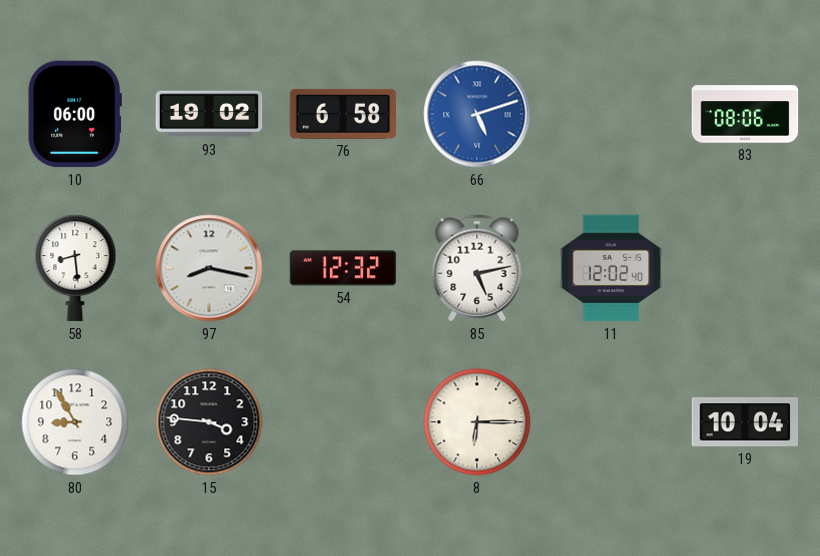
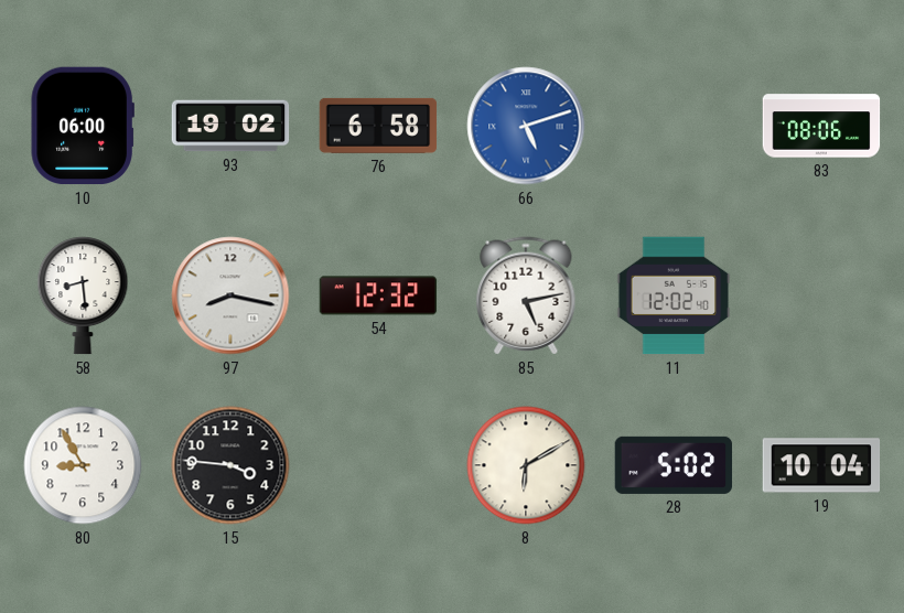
8: 6:15 -> 6:10 (526, 465)
28: none -> 5:02 (674, 465)
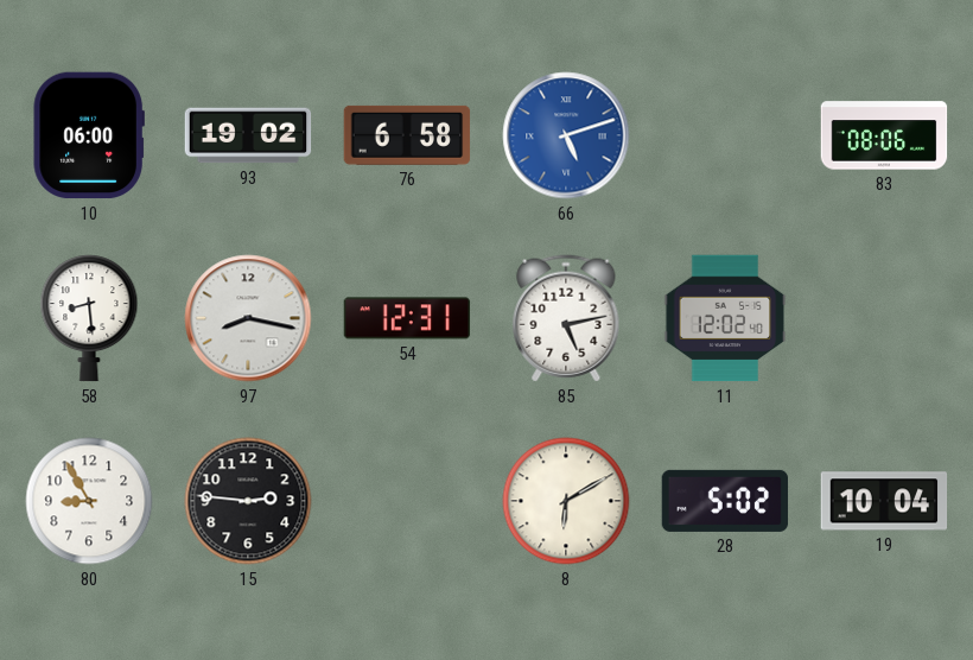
54: 12:32 -> 12:31 (407, 318)
15: 3:46 -> 2:46 (248, 501)
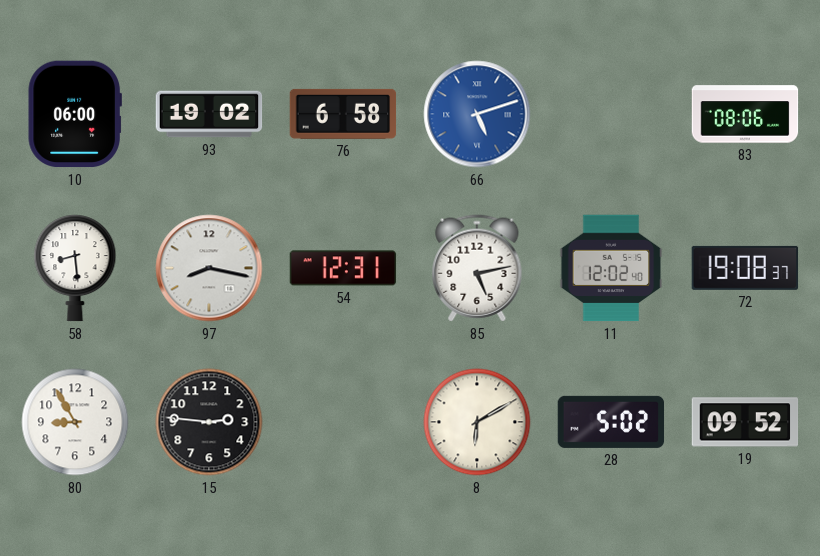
72: none -> 19:08 (745, 268)
19: 10:04 -> 09:52 (745, 422)
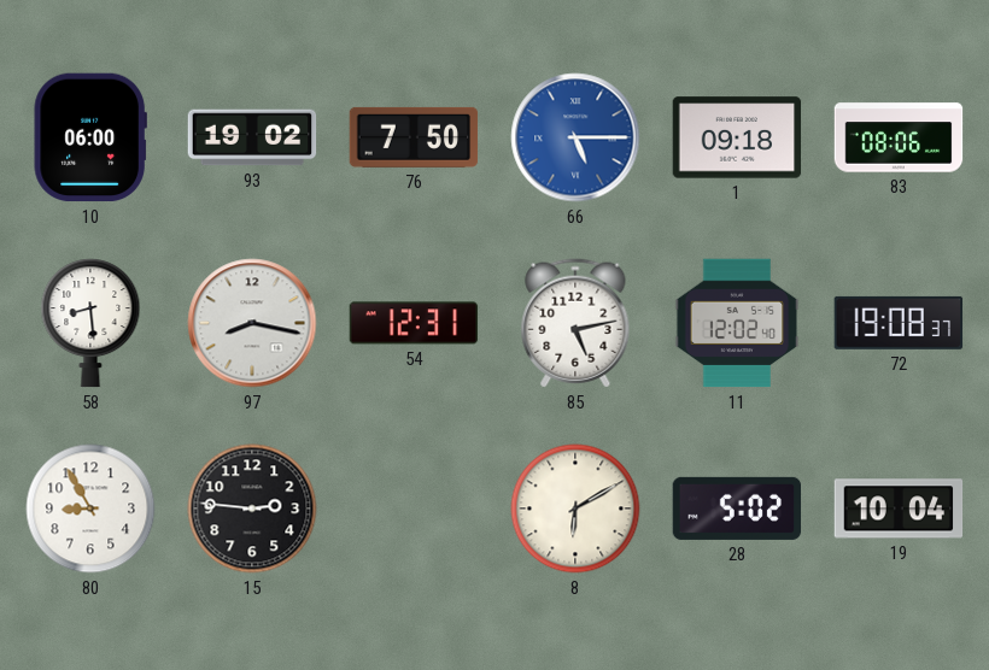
76: 6:58 -> 7:50 (414, 137)
66: 5:12 -> 5:15 (575, 137)
1: none -> 09:18 (737, 137)
19: 09:52 -> 10:04 (899, 509)
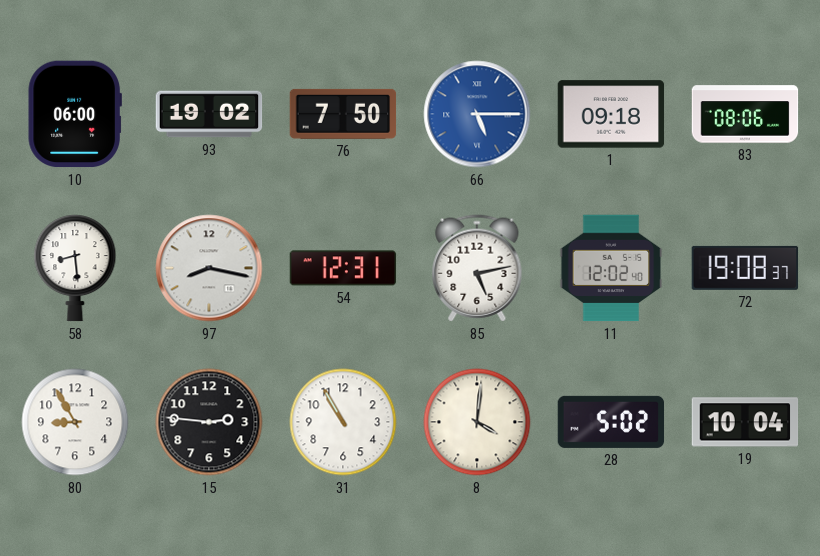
31: none -> 10:55 (343, 422)
8: 6:10 -> 4:01 (477, 422)
